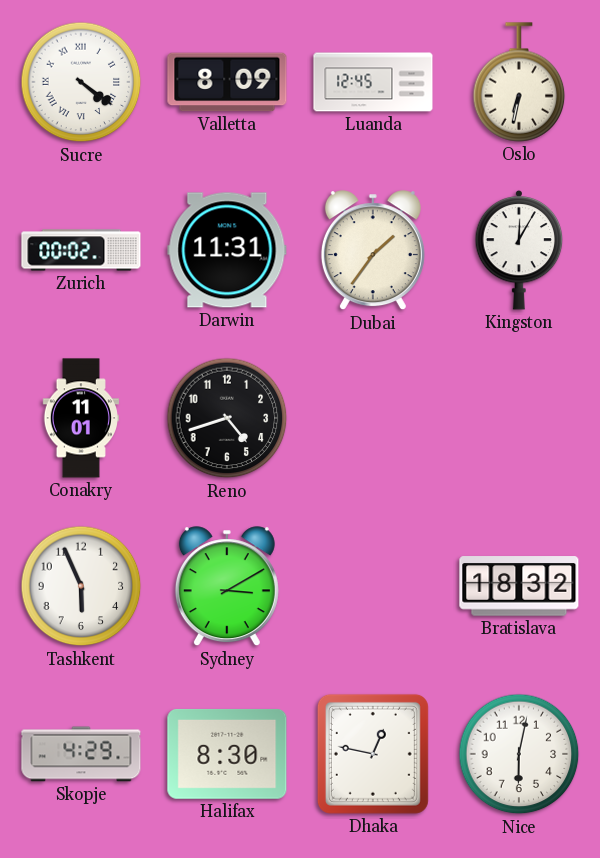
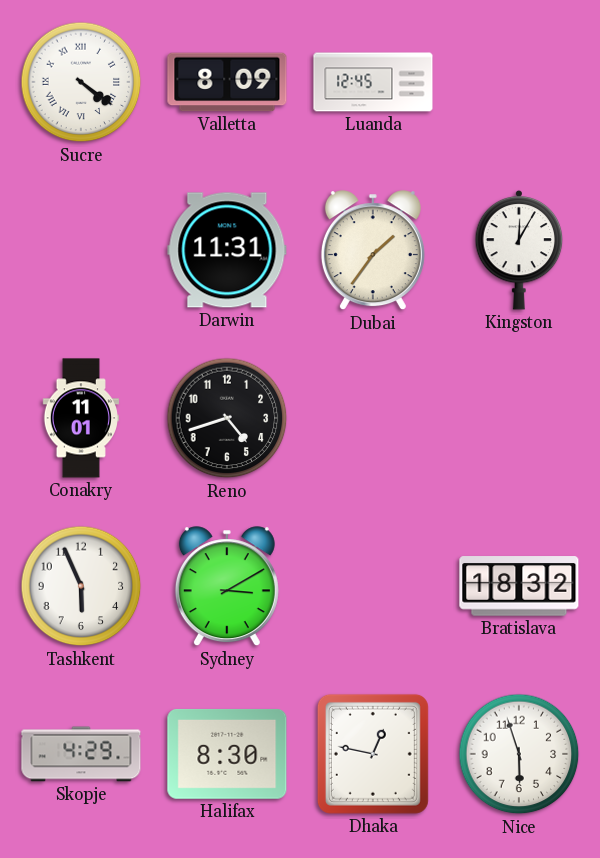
Oslo: 6:32 -> none (519, 82)
Zurich: 00:02 -> none (81, 250)
Nice: 6:02 -> 5:57 (519, 754)
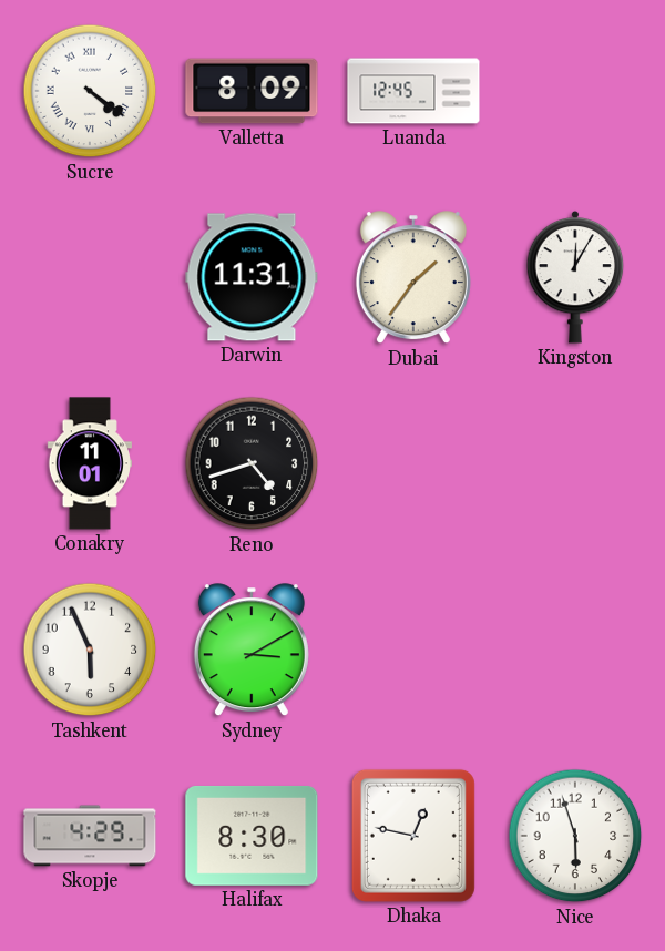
Bratislava: 18:32 -> none (519, 586)
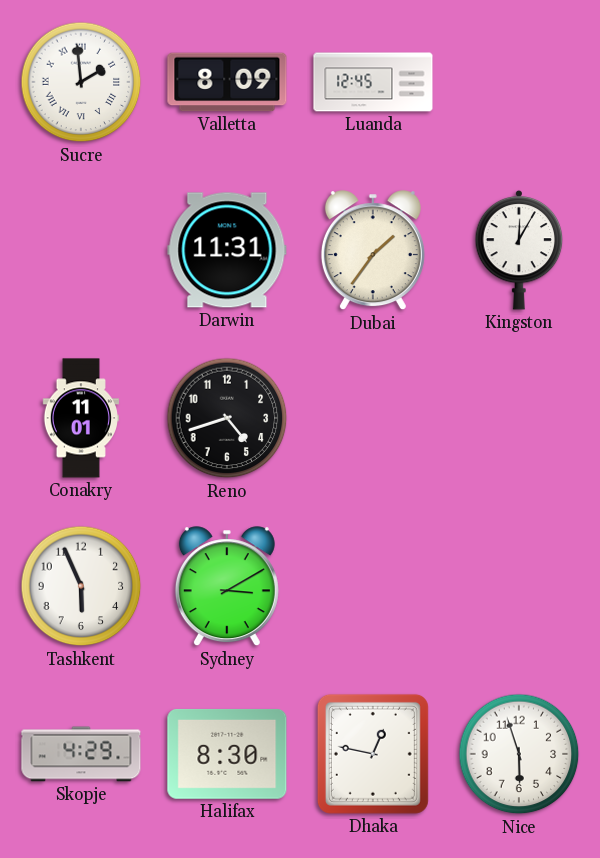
Sucre: 4:21 -> 1:59 (81, 82)
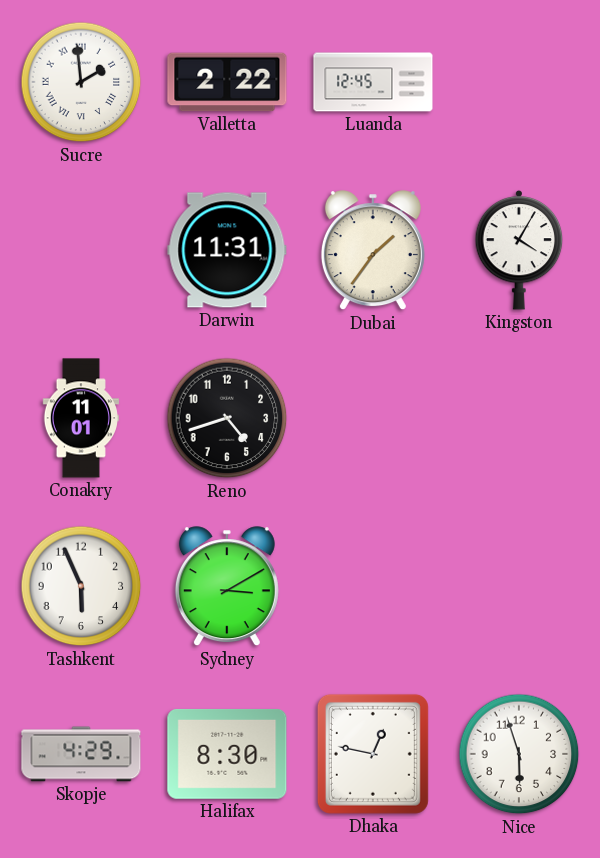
Valletta: 8:09 -> 2:22 (227, 82)
Kingston: 12:05 -> 4:05 (519, 250)
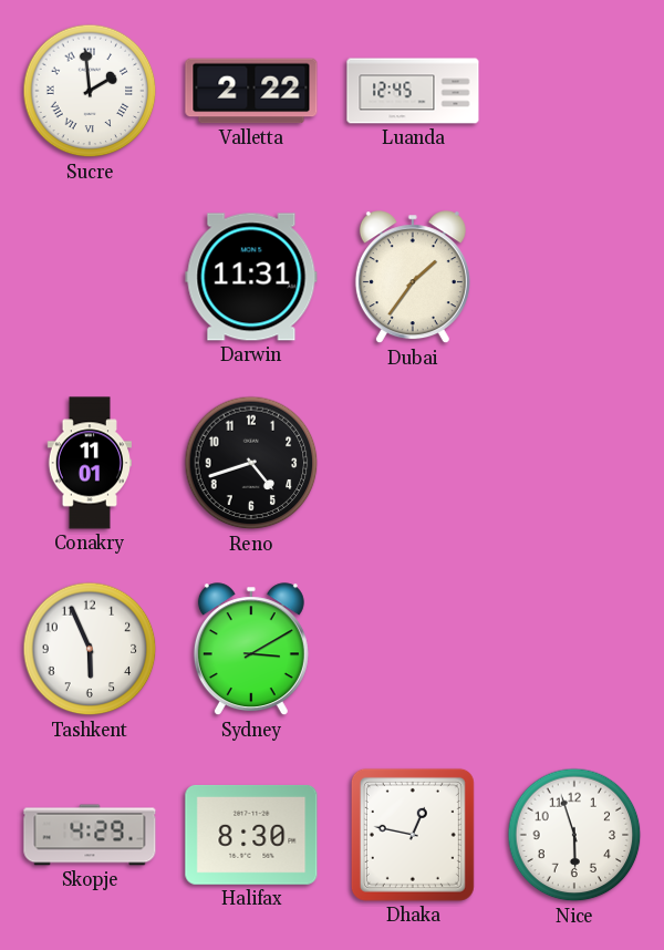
Kingston: 4:05 -> none (519, 250)
